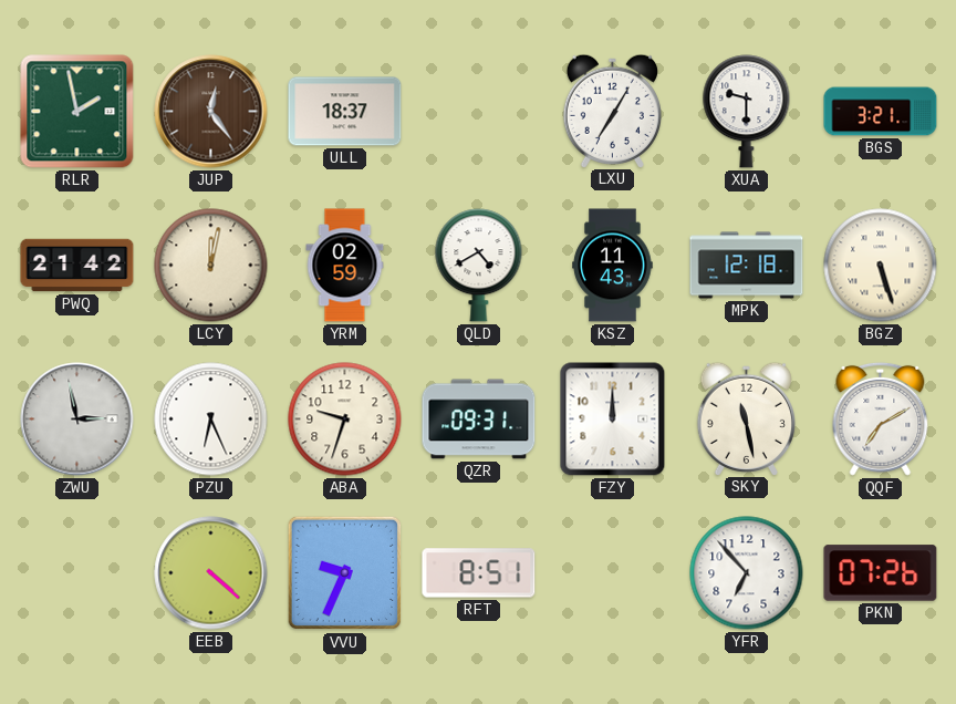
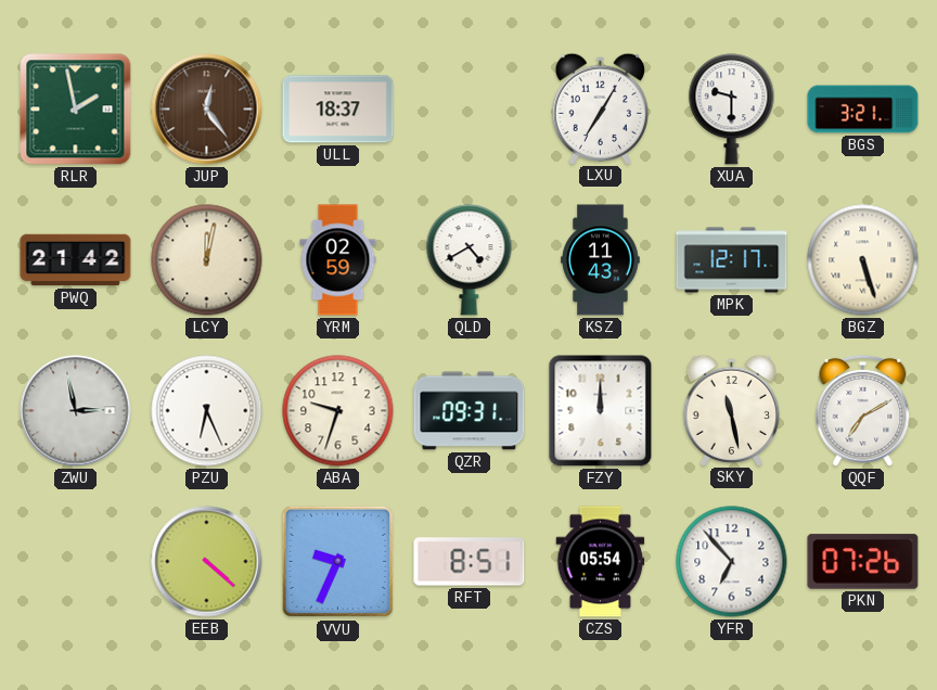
MPK: 12:18 -> 12:17 (732, 260)
CZS: none -> 05:54 (601, 562)
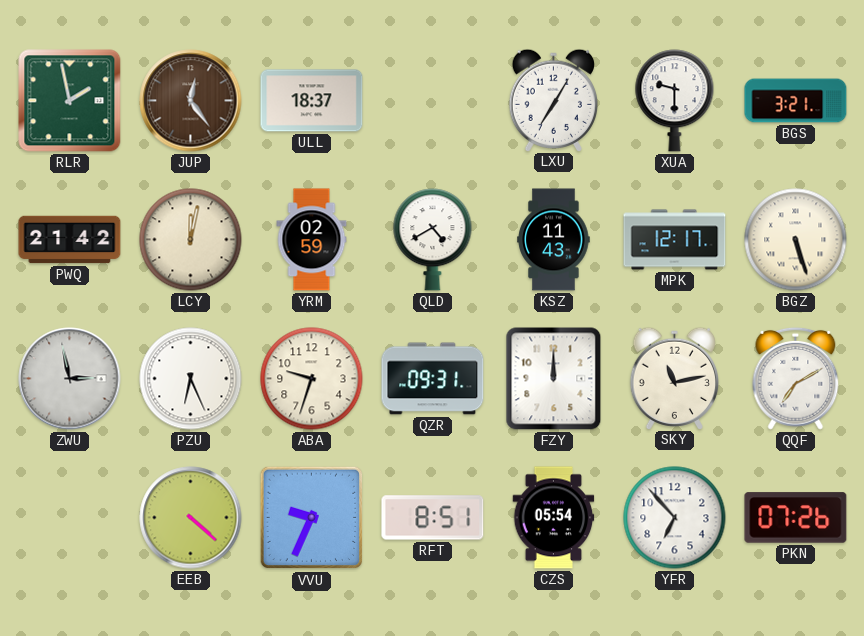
SKY: 11:28 -> 11:13 (674, 378)
